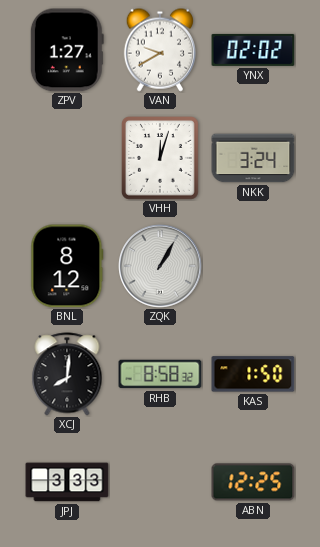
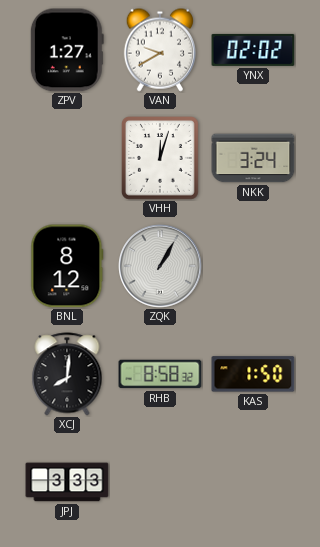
ABN: 12:25 -> none (253, 482)
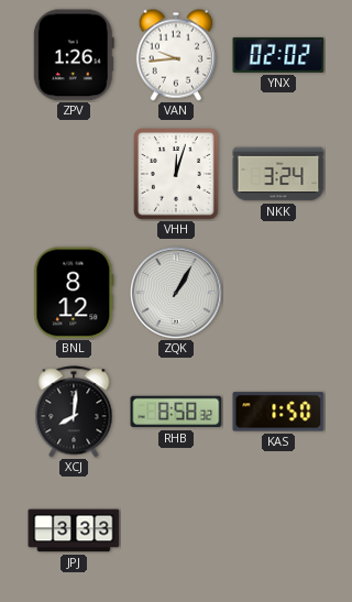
ZPV: 1:27 -> 1:26 (74, 55)
VAN: 9:40 -> 9:44 (175, 55)
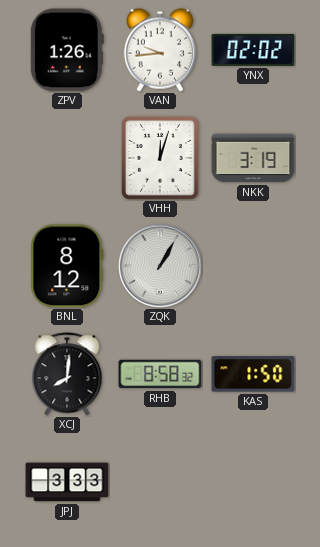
NKK: 3:24 -> 3:19 (253, 158)
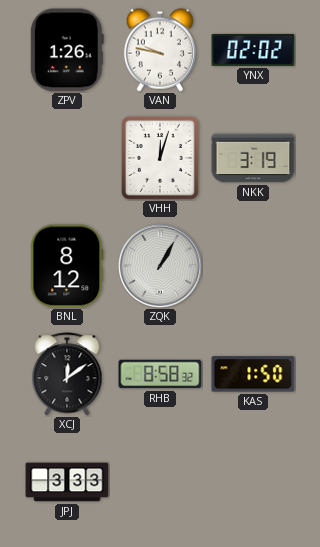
VAN: 9:44 -> 9:47 (159, 50)
XCJ: 8:01 -> 12:09 (67, 374)
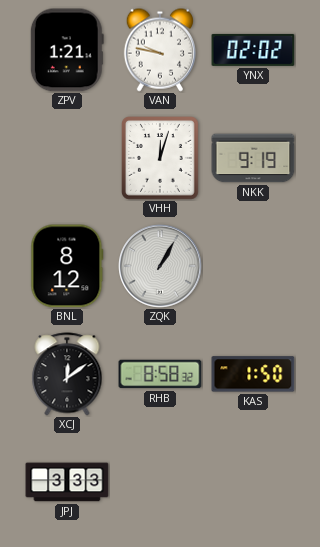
ZPV: 1:26 -> 1:21 (67, 50)
NKK: 3:19 -> 9:19 (253, 158)
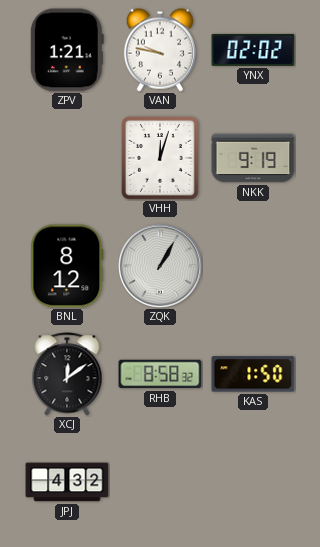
JPJ: 3:33 -> 4:32 (67, 482)
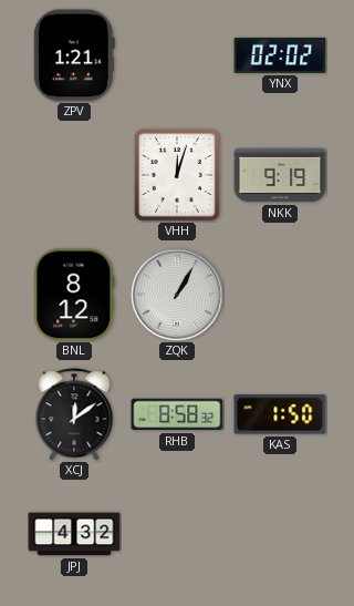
VAN: 9:47 -> none (159, 50)
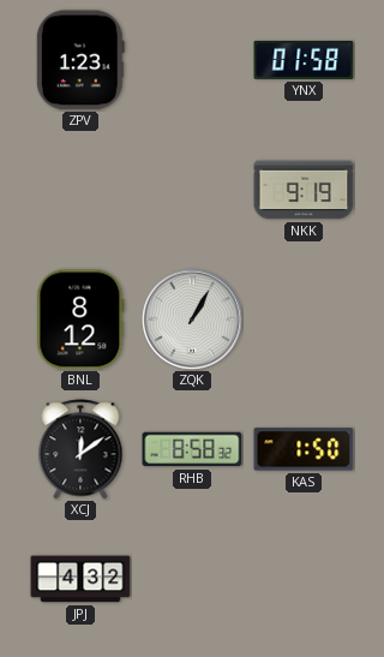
ZPV: 1:21 -> 1:23 (80, 60)
YNX: 02:02 -> 01:58 (304, 60)
VHH: 12:03 -> none (178, 176)
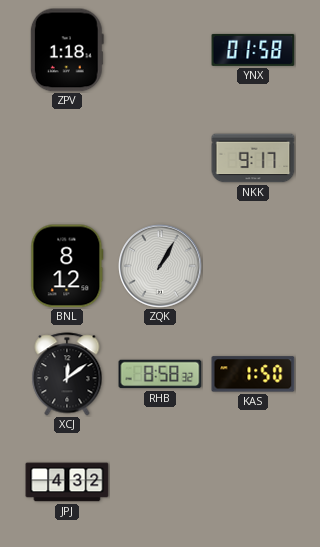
ZPV: 1:23 -> 1:18 (67, 50)
NKK: 9:19 -> 9:17 (253, 158)
